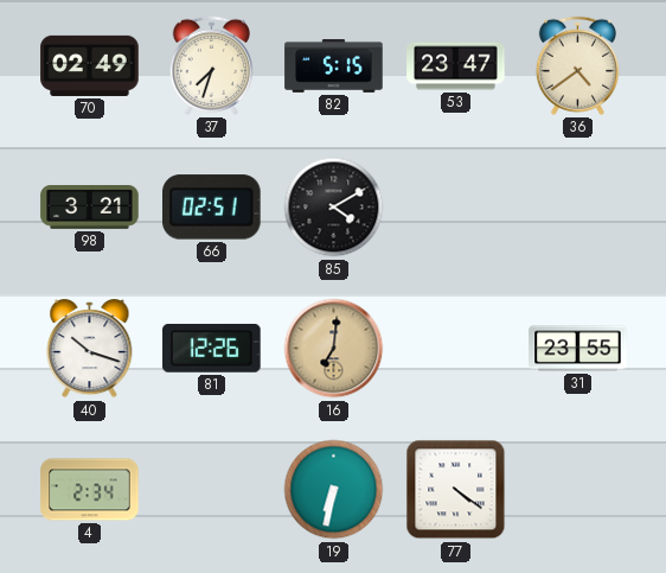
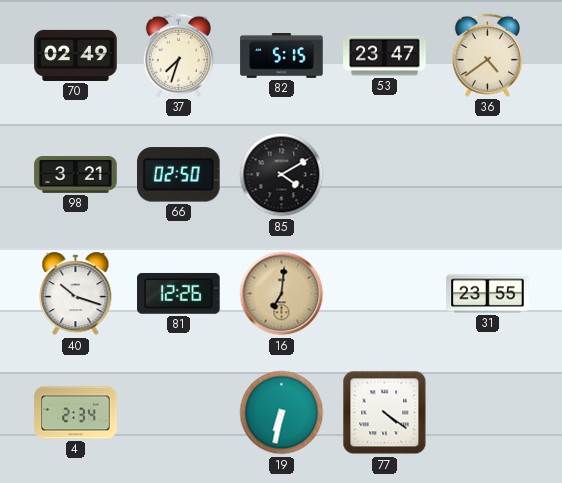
66: 02:51 -> 02:50 (179, 175)
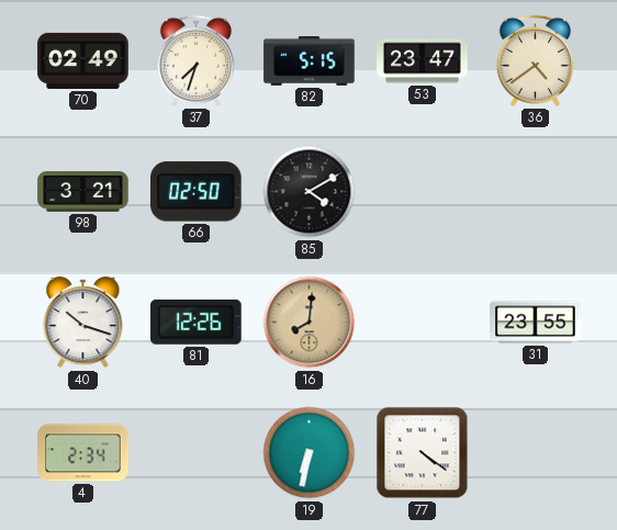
16: 7:01 -> 8:01 (310, 323)
